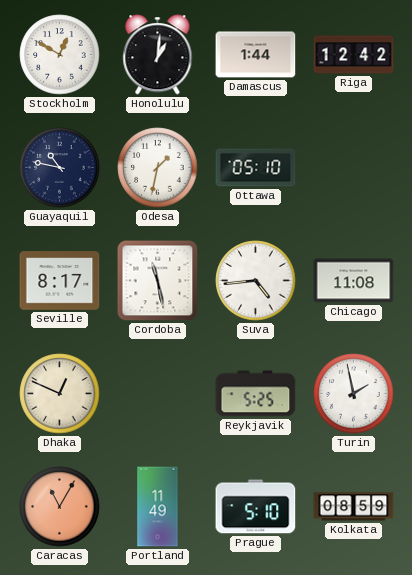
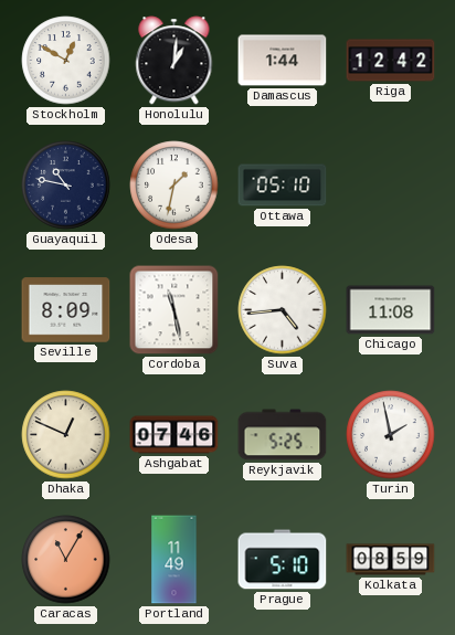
Seville: 8:17 -> 8:09 (66, 310)
Ashgabat: none -> 07:46 (174, 435)
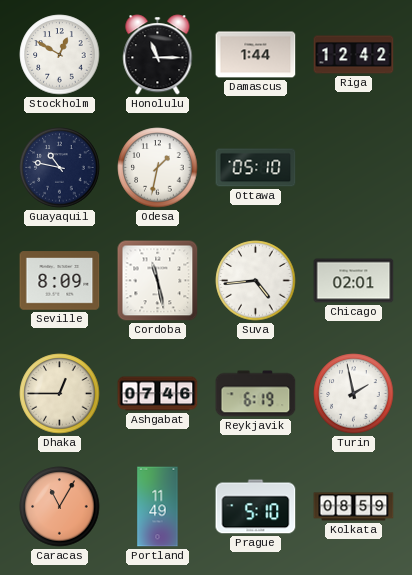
Honolulu: 1:01 -> 11:15 (158, 55)
Chicago: 11:08 -> 02:01 (354, 281)
Dhaka: 12:49 -> 12:45 (60, 394)
Reykjavik: 5:25 -> 6:19 (256, 394)
